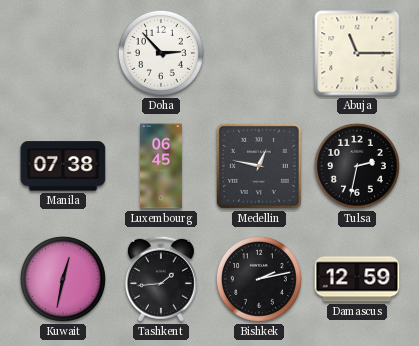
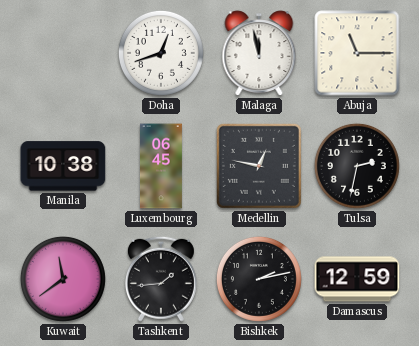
Doha: 2:53 -> 12:42 (161, 53)
Malaga: none -> 11:58 (259, 53)
Manila: 07:38 -> 10:38 (63, 166)
Kuwait: 12:32 -> 11:39 (63, 279)
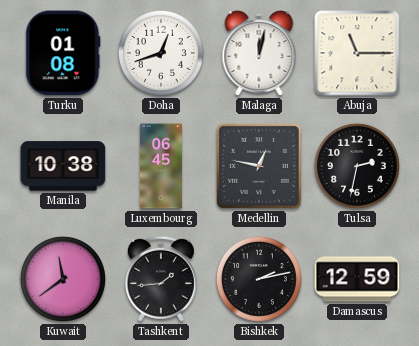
Turku: none -> 01:08 (63, 53)
Malaga: 11:58 -> 12:02 (259, 53)
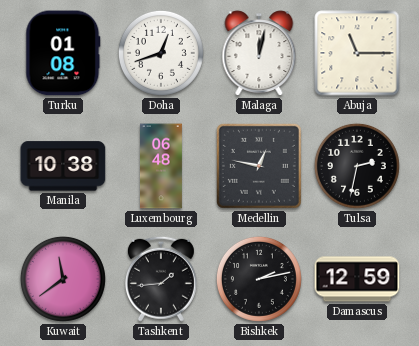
Luxembourg: 06:45 -> 06:48 (161, 166)
